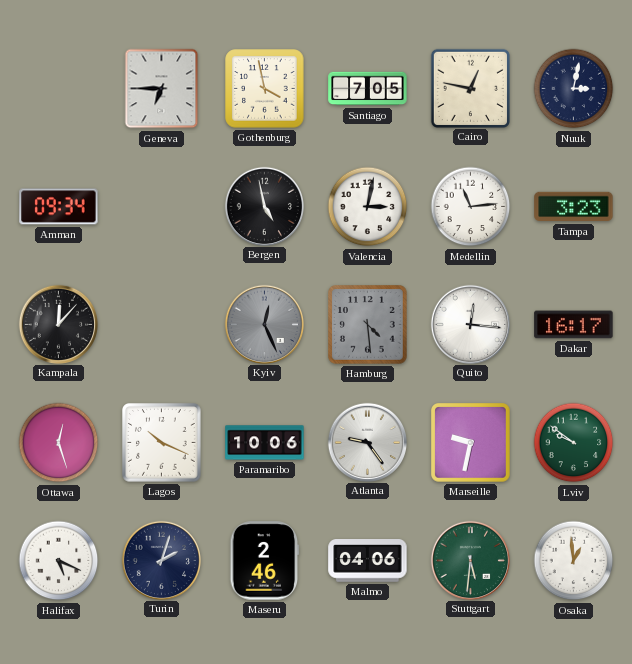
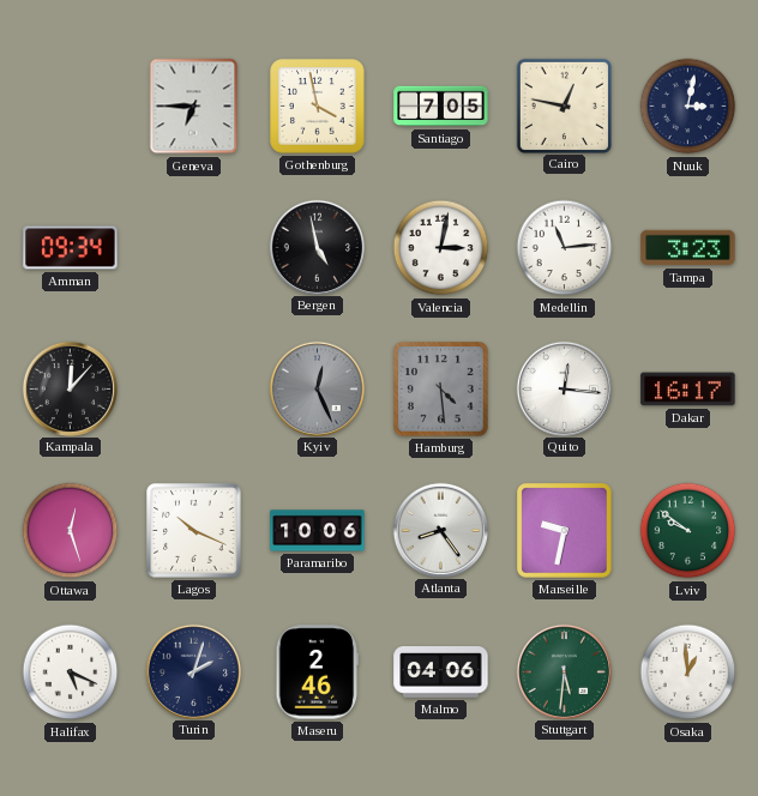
Atlanta: 9:24 -> 8:24 (440, 530)
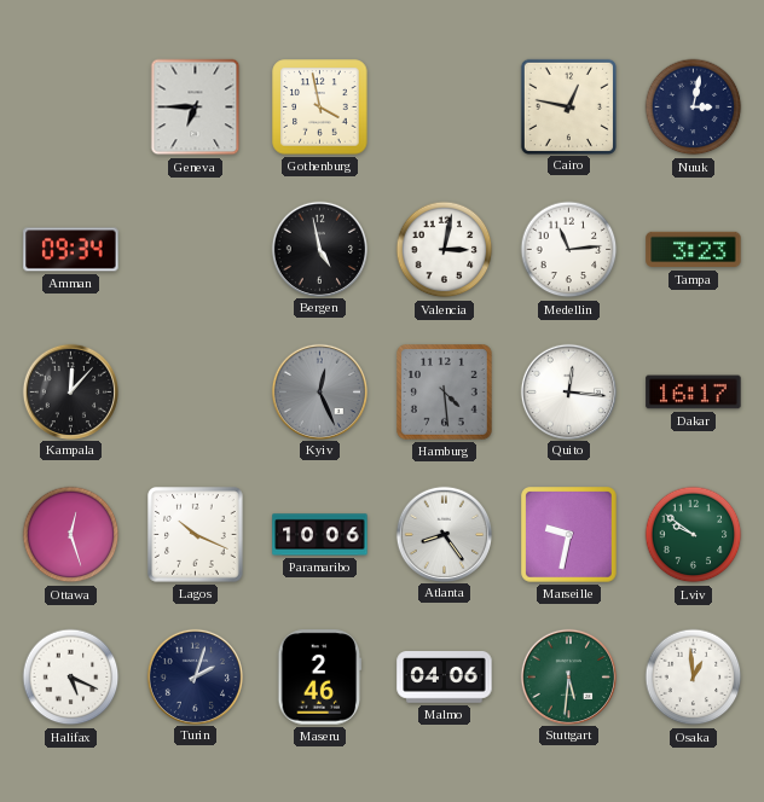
Santiago: 7:05 -> none (441, 107)
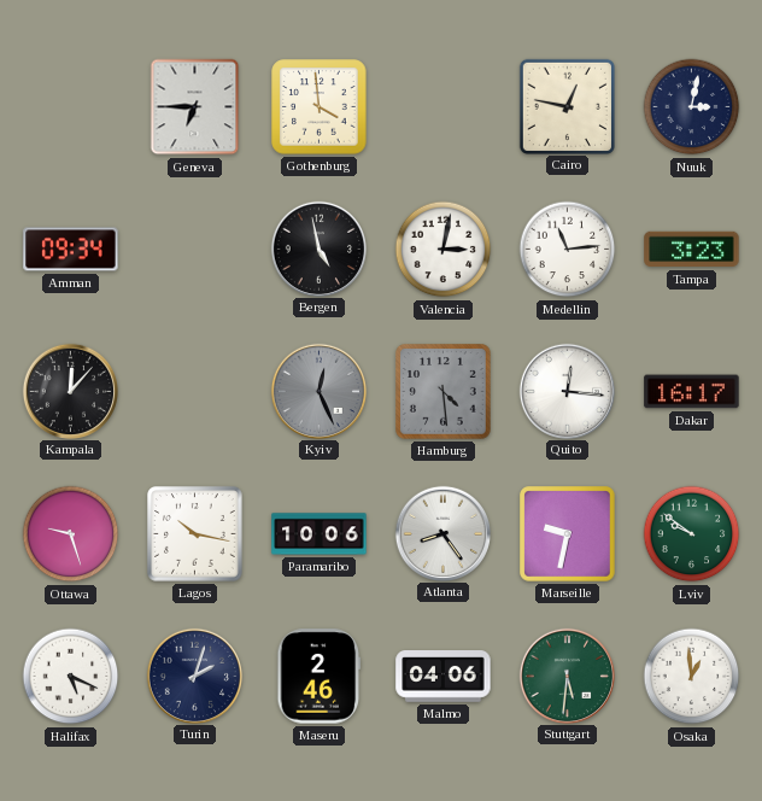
Gothenburg: 3:58 -> 3:59 (320, 107)
Ottawa: 12:27 -> 9:27 (71, 534)
Lagos: 10:19 -> 10:17 (195, 534)
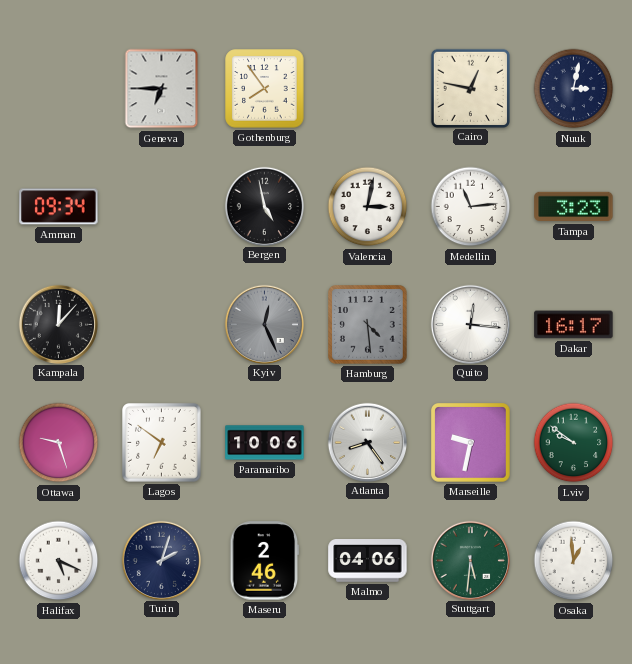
Gothenburg: 3:59 -> 7:54 (265, 89)
Lagos: 10:17 -> 6:51 (162, 443)
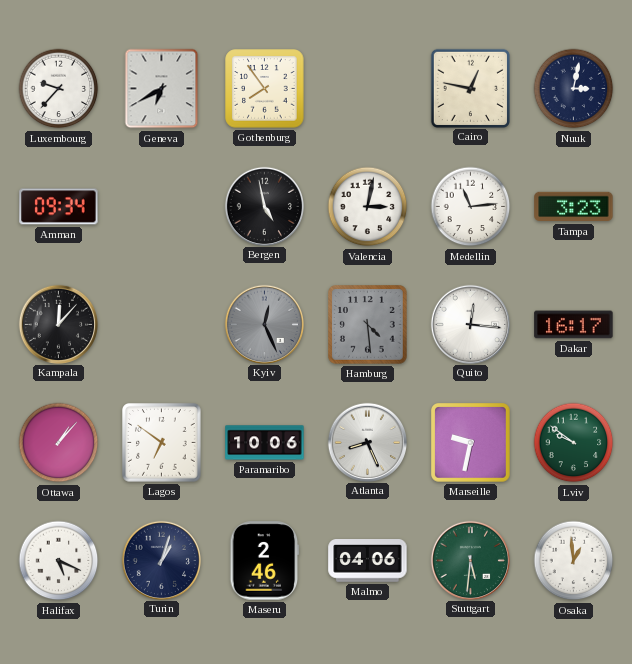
Luxembourg: none -> 9:37 (59, 89)
Geneva: 6:45 -> 6:40 (162, 89)
Ottawa: 9:27 -> 1:07 (59, 443)
Atlanta: 8:24 -> 8:26 (367, 442)
Turin: 2:03 -> 1:03 (161, 560)
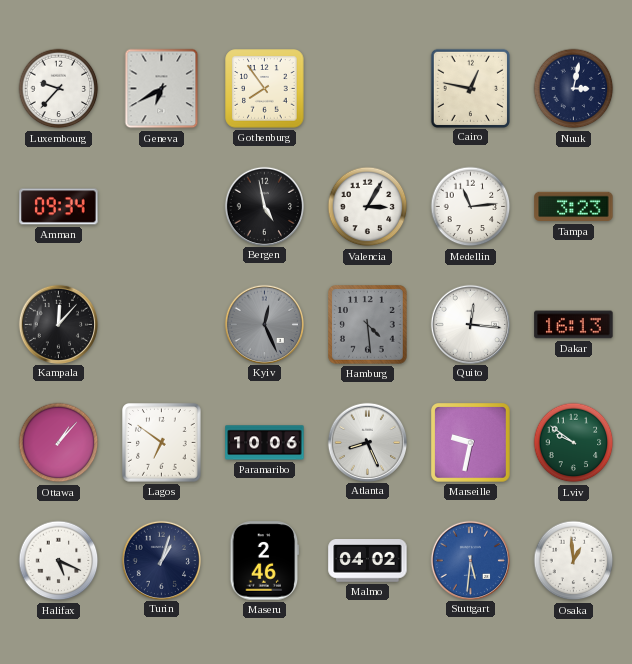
Valencia: 3:02 -> 3:05 (368, 207)
Dakar: 16:17 -> 16:13 (574, 325)
Malmo: 04:06 -> 04:02 (368, 561)
Stuttgart dial: green -> blue (470, 560)
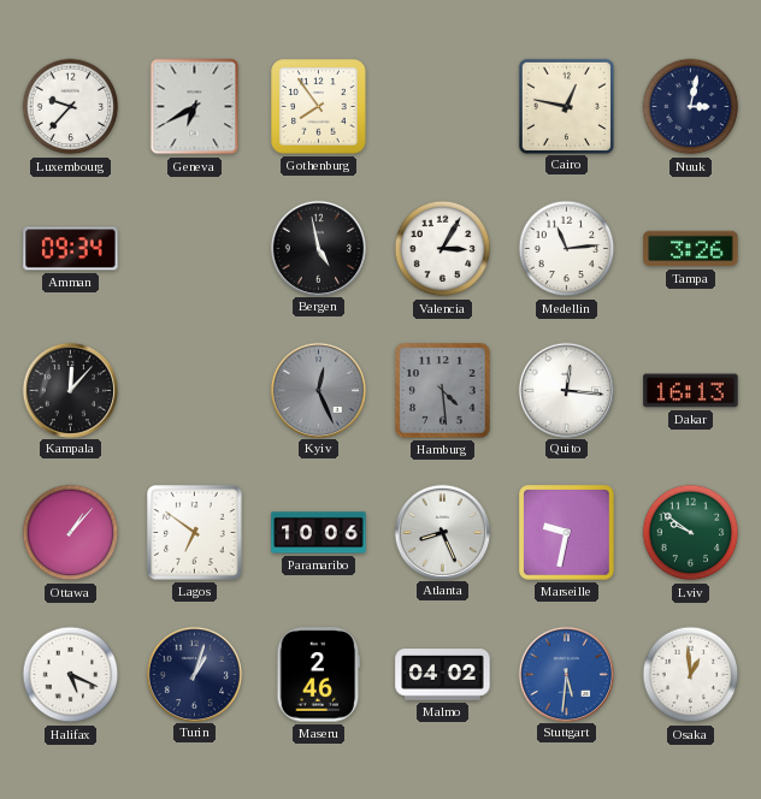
Tampa: 3:23 -> 3:26 (691, 249)
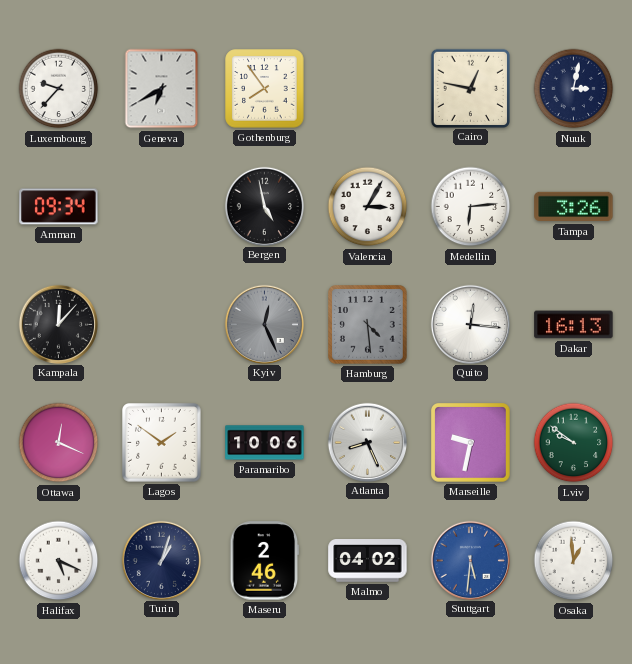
Medellin: 11:14 -> 6:14 (471, 207)
Ottawa: 1:07 -> 12:19 (59, 443)
Lagos: 6:51 -> 1:51 (162, 443)
